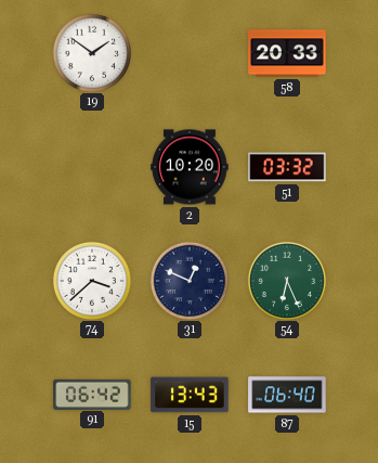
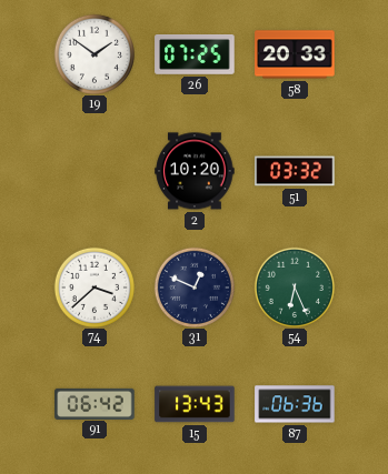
26: none -> 07:25 (195, 56)
87: 06:40 -> 06:36 (295, 404)
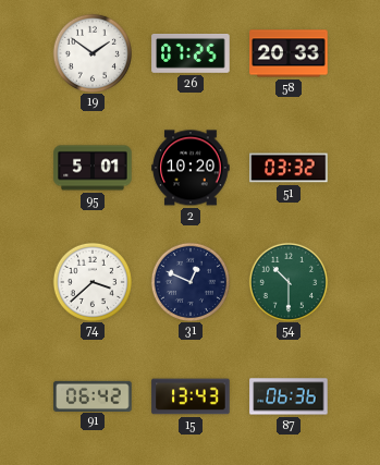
95: none -> 5:01 (93, 168)
54: 6:26 -> 10:30 (287, 281)
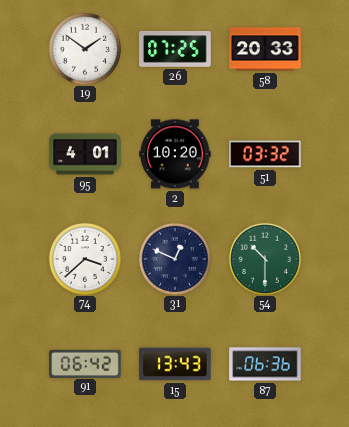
95: 5:01 -> 4:01 (85, 154)
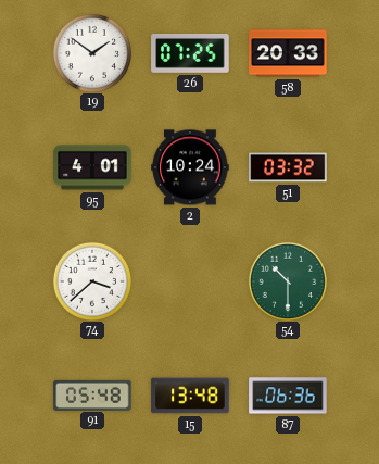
2: 10:20 -> 10:24 (190, 167)
31: 12:49 -> none (174, 258)
91: 06:42 -> 05:48 (92, 394)
15: 13:43 -> 13:48 (190, 396)
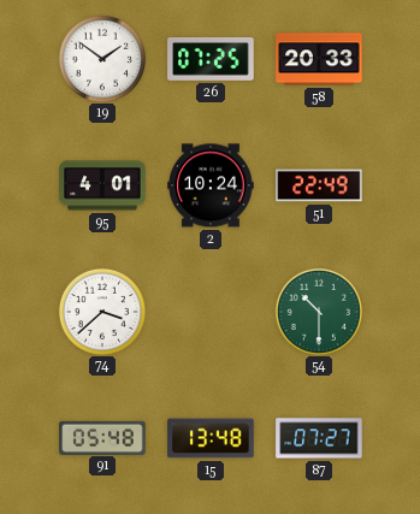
51: 03:32 -> 22:49 (319, 185)
87: 06:36 -> 07:27 (319, 438)
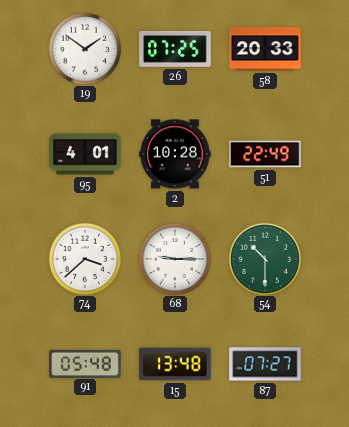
2: 10:24 -> 10:28 (175, 154)
68: none -> 9:15 (174, 258)
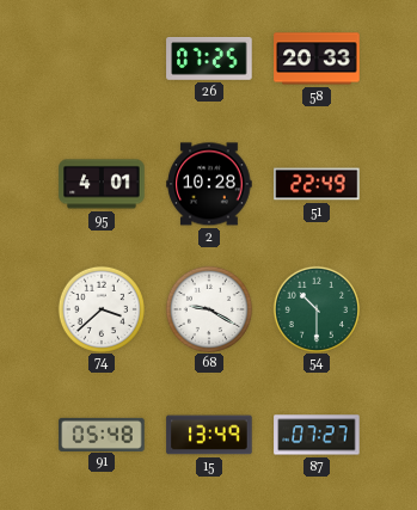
19: 1:51 -> none (84, 48)
68: 9:15 -> 9:20 (208, 308)
15: 13:48 -> 13:49 (209, 435)
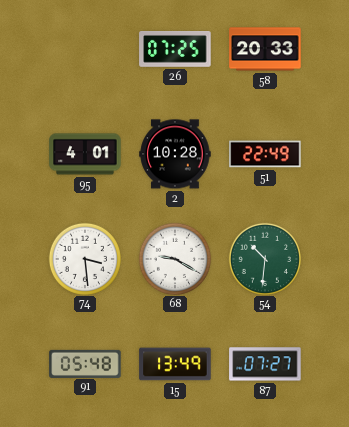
74: 3:38 -> 3:29 (84, 258)
54: 10:30 -> 10:31 (264, 258)
